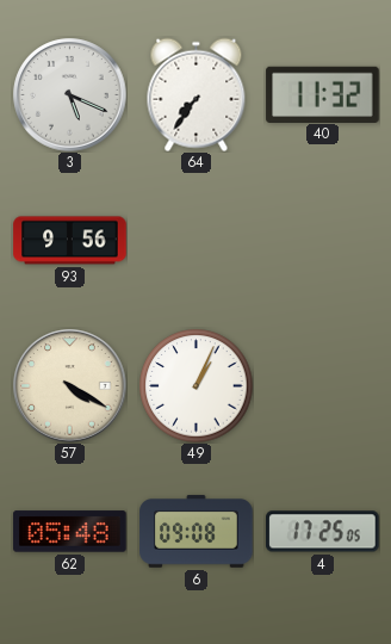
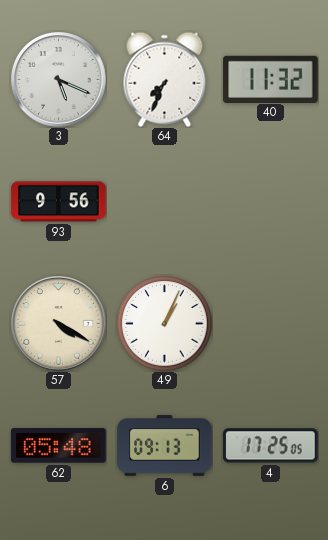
64: 7:36 -> 7:34 (165, 79)
6: 09:08 -> 09:13 (165, 446)
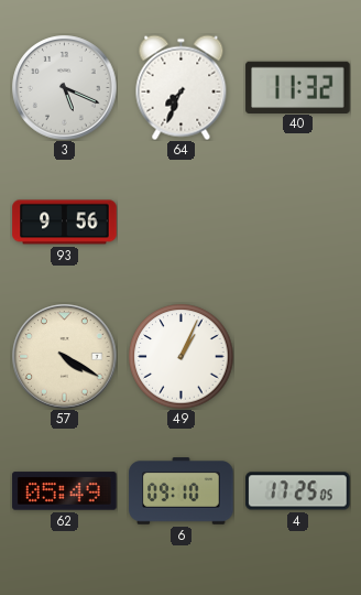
62: 05:48 -> 05:49 (65, 491)
6: 09:13 -> 09:10 (182, 491)
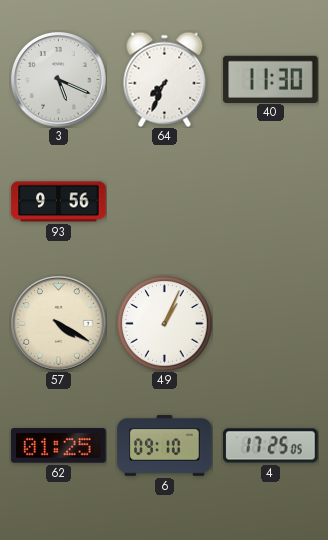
40: 11:32 -> 11:30 (271, 79)
62: 05:49 -> 01:25 (59, 446)
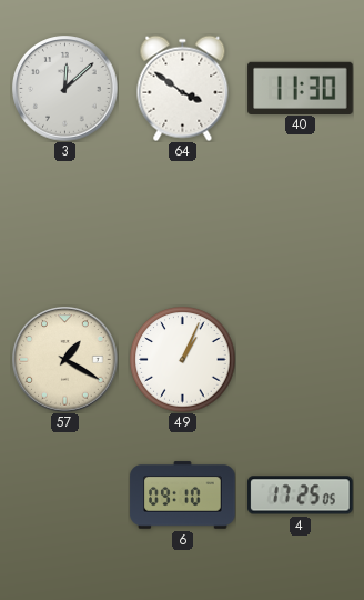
3: 5:19 -> 12:08 (65, 89)
64: 7:34 -> 3:51 (183, 88)
93: 9:56 -> none (59, 202)
57: 4:20 -> 1:20 (65, 360)
62: 01:25 -> none (59, 446)
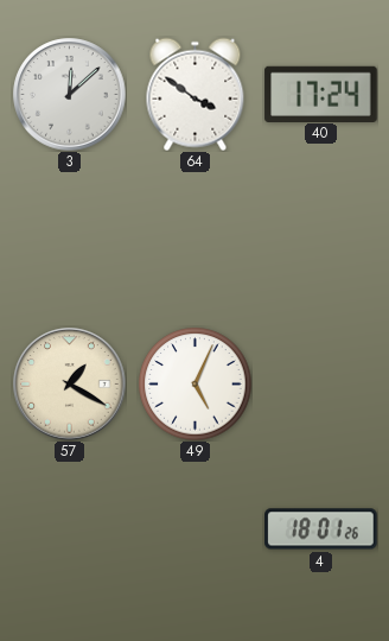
40: 11:30 -> 17:24 (321, 94)
49: 1:04 -> 5:04 (194, 383)
6: 09:10 -> none (183, 496)
4: 17:25 -> 18:01 (321, 529)
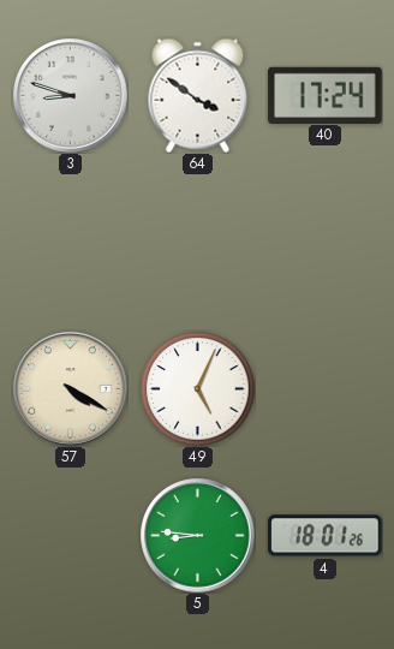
3: 12:08 -> 8:48 (71, 96)
57: 1:20 -> 4:20 (71, 389)
5: none -> 8:46 (198, 536)
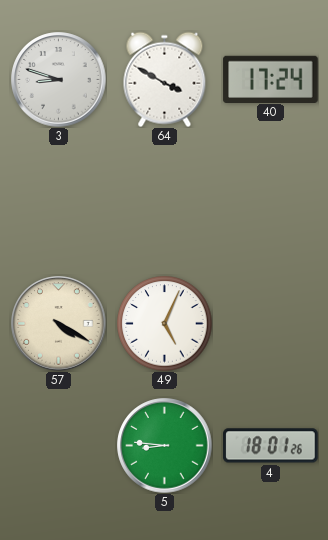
64: 3:51 -> 3:50 (165, 79)
